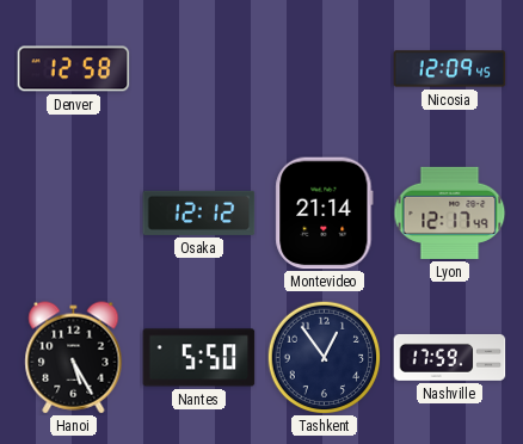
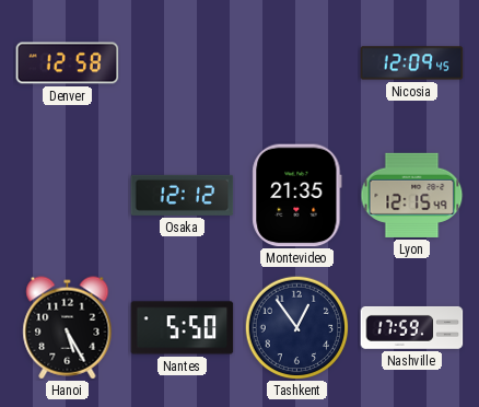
Montevideo: 21:14 -> 21:35 (297, 196)
Lyon: 12:17 -> 12:15 (412, 195)
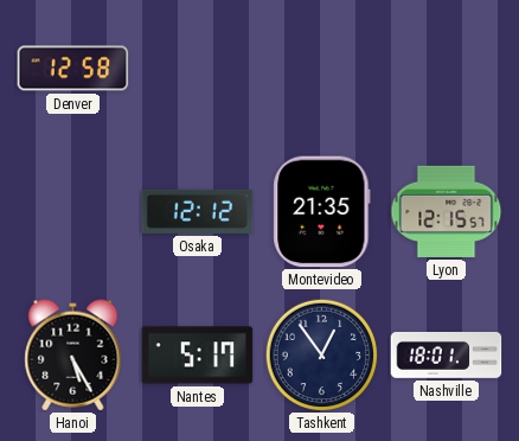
Nicosia: 12:09 -> none (412, 63)
Lyon: 12:15:49 -> 12:15:57 (447, 211)
Nantes: 5:50 -> 5:17 (198, 356)
Nashville: 17:59 -> 18:01 (447, 354)
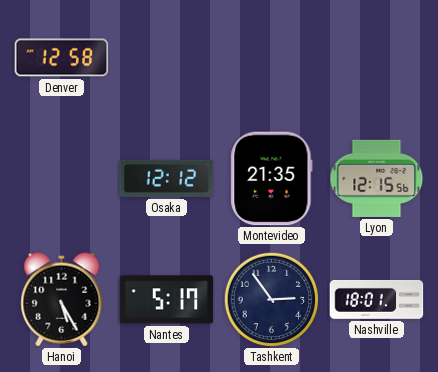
Lyon: 12:15:57 -> 12:15:56 (377, 178)
Tashkent: 12:54 -> 2:54 (271, 299)
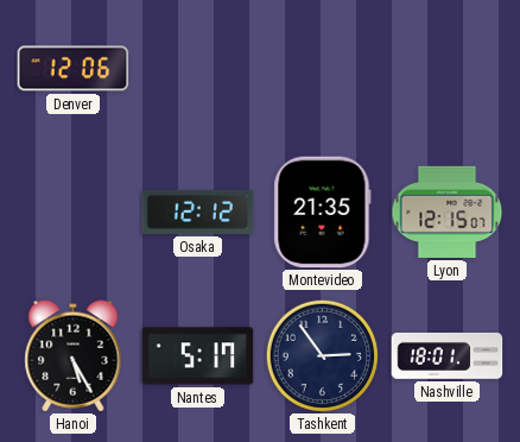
Denver: 12:58 -> 12:06 (74, 69)
Lyon: 12:15:56 -> 12:15:07 (448, 211)
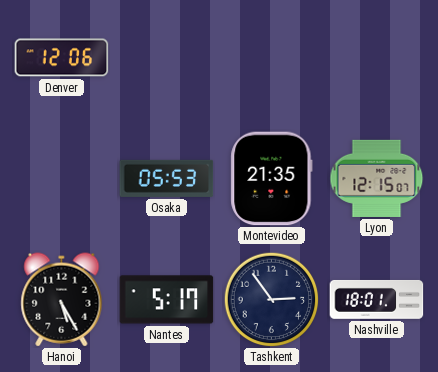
Osaka: 12:12 -> 05:53 (167, 178)
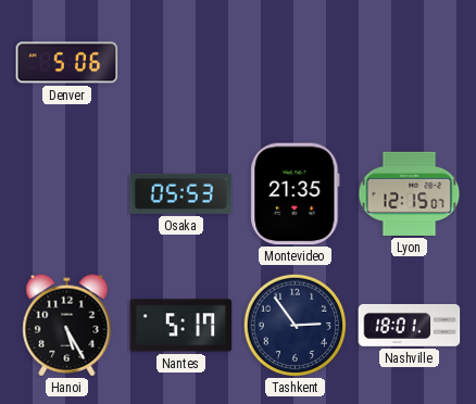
Denver: 12:06 -> 5:06 (67, 63)
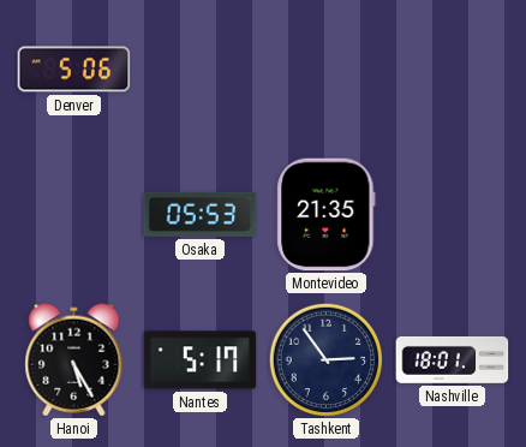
Lyon: 12:15 -> none (410, 193)
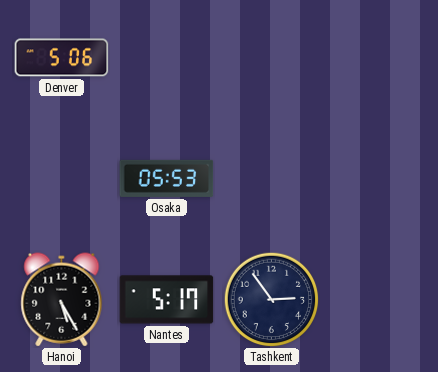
Montevideo: 21:35 -> none (327, 215)
Nashville: 18:01 -> none (453, 359)
